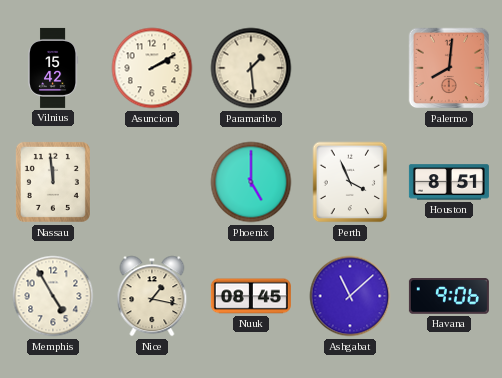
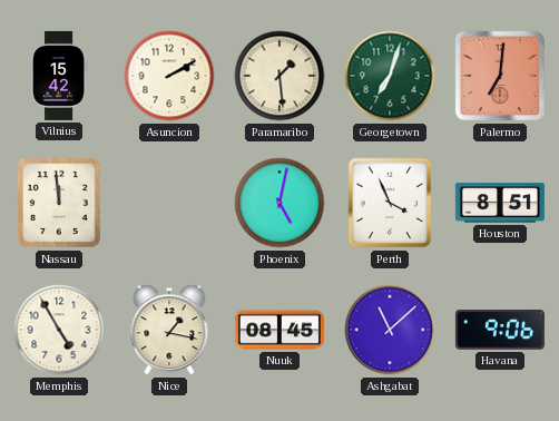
Georgetown: none -> 7:03 (390, 76)
Palermo: 8:01 -> 7:01 (500, 76)
Phoenix: 5:00 -> 5:02 (279, 203)
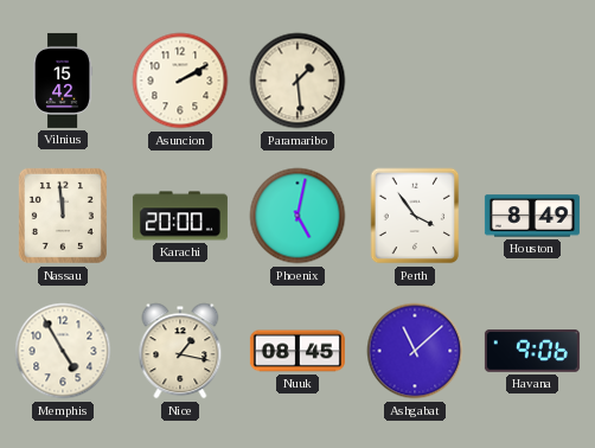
Georgetown: 7:03 -> none (390, 76)
Palermo: 7:01 -> none (500, 76)
Karachi: none -> 20:00 (180, 216)
Perth: 3:56 -> 3:54 (415, 216)
Houston: 8:51 -> 8:49 (532, 216)
